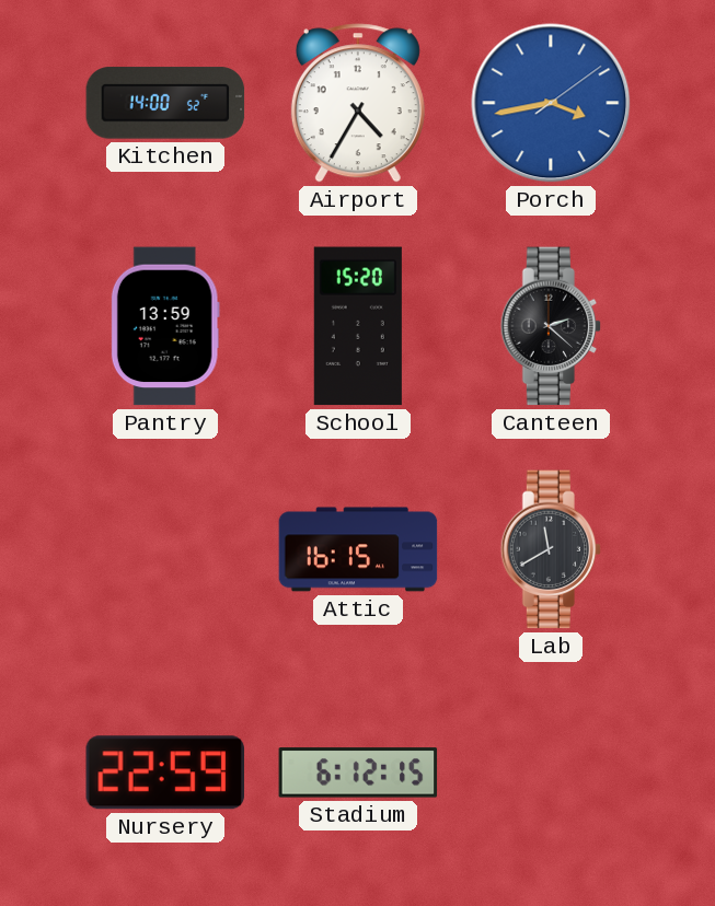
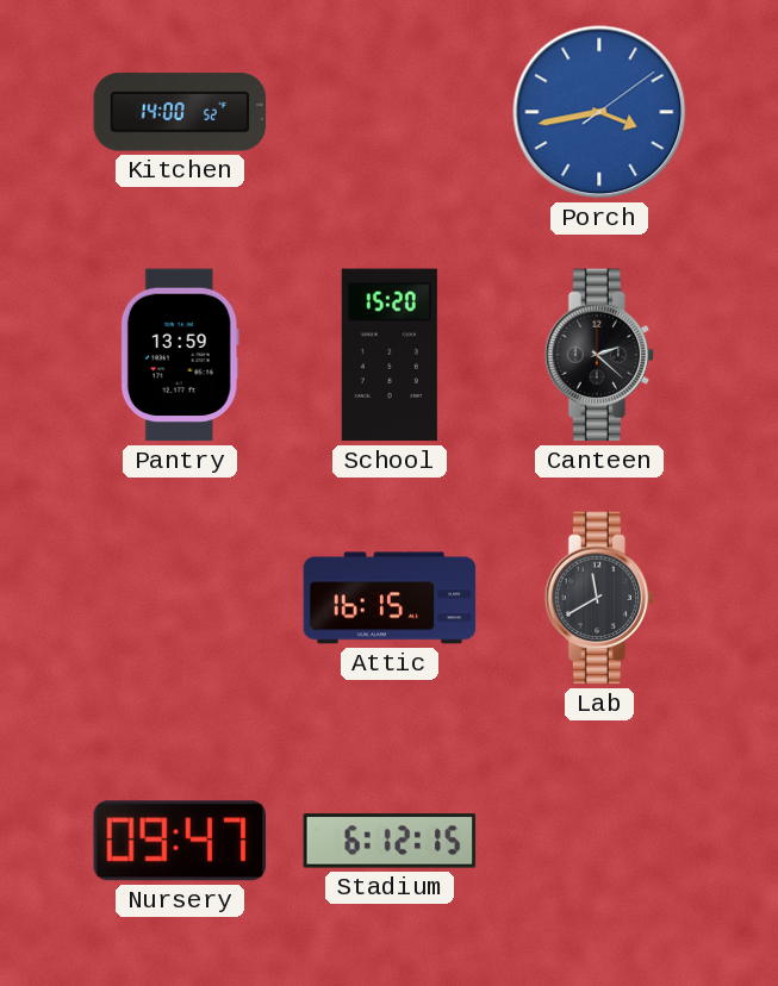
Airport: 4:35 -> none (358, 103)
Nursery: 22:59 -> 09:47 (179, 841)
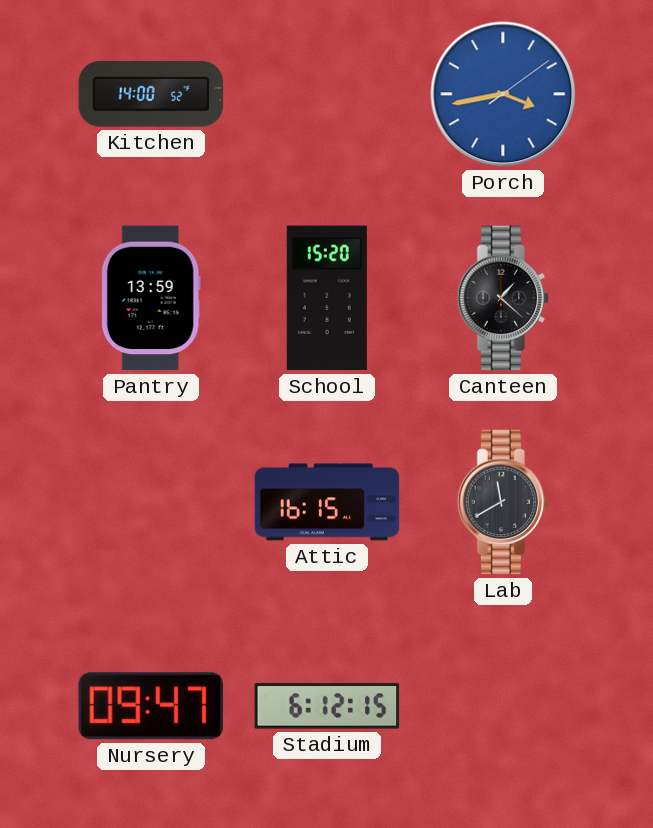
Canteen: 2:22 -> 1:22 (503, 298)
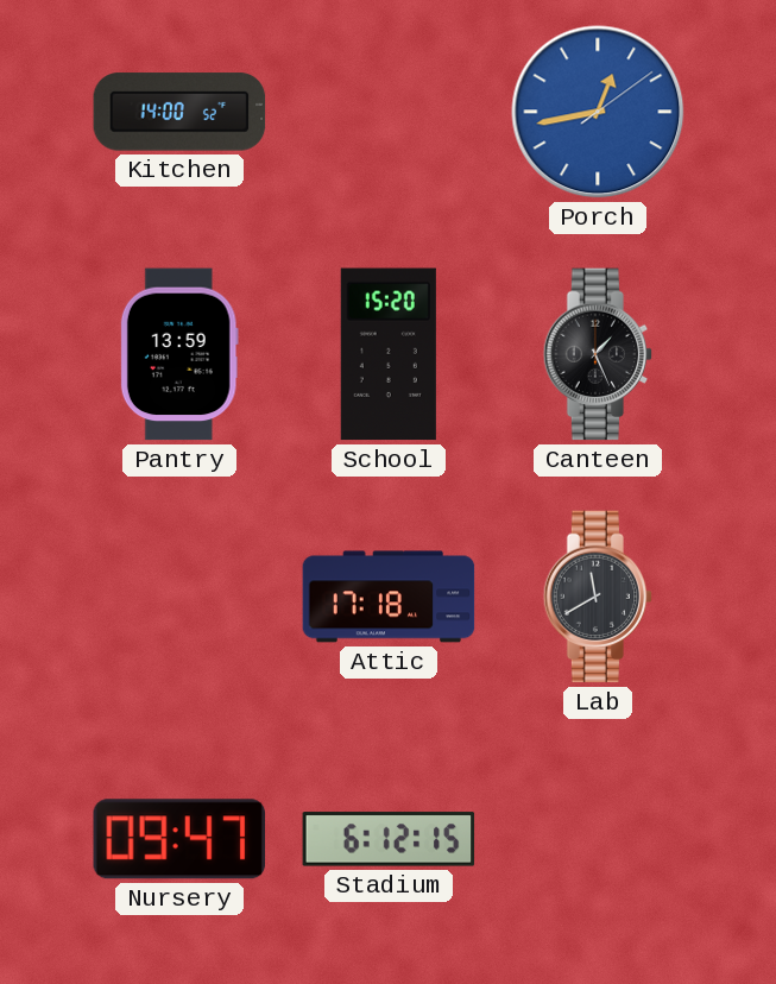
Porch: 3:43 -> 12:43 (598, 112)
Canteen: 1:22 -> 1:26 (598, 354)
Attic: 16:15 -> 17:18 (389, 597)
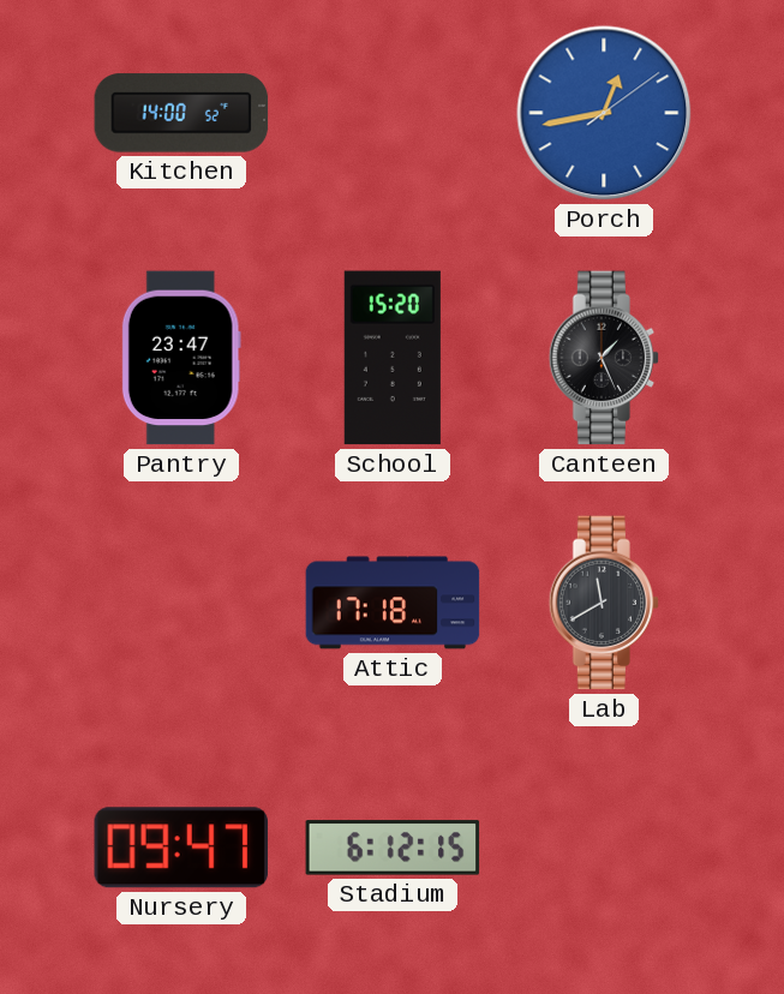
Pantry: 13:59 -> 23:47 (181, 358)
